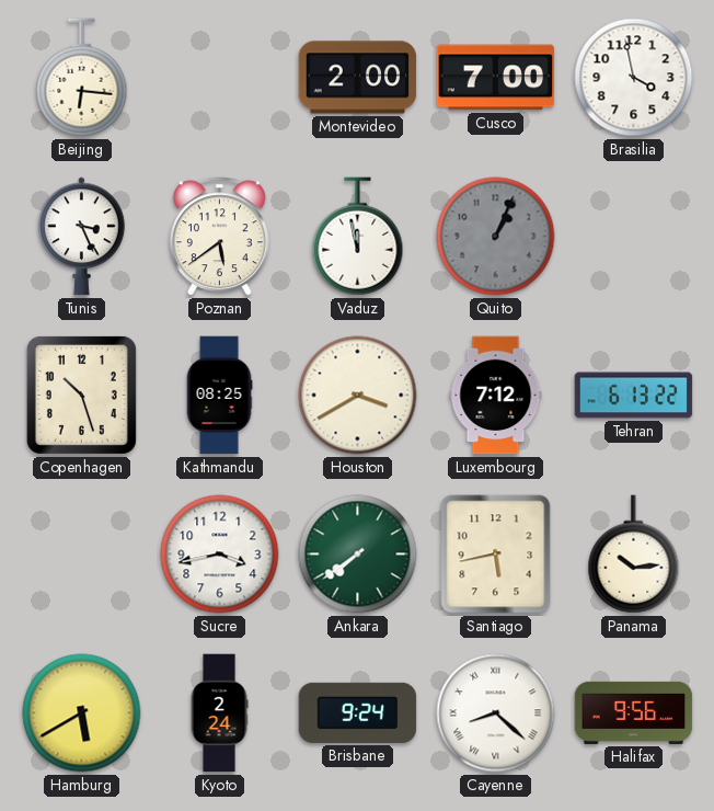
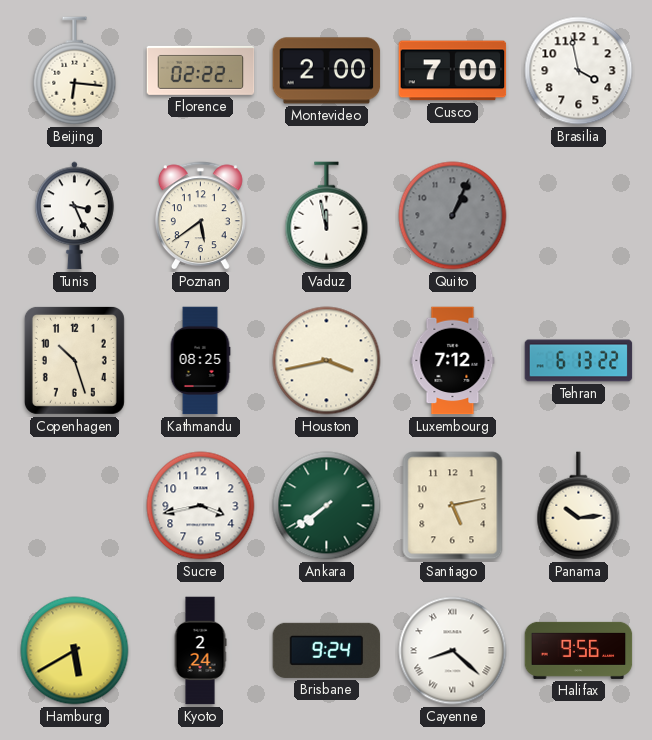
Florence: none -> 02:22 (201, 70)
Houston: 3:40 -> 3:43 (327, 361)
Santiago: 5:43 -> 5:13 (453, 506)
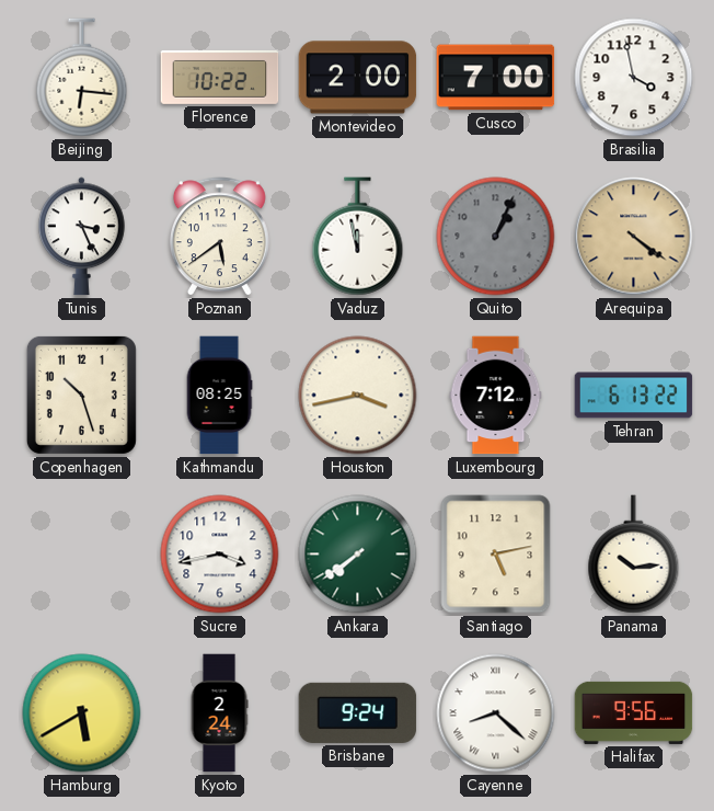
Florence: 02:22 -> 10:22 (220, 77)
Arequipa: none -> 4:21 (634, 237)
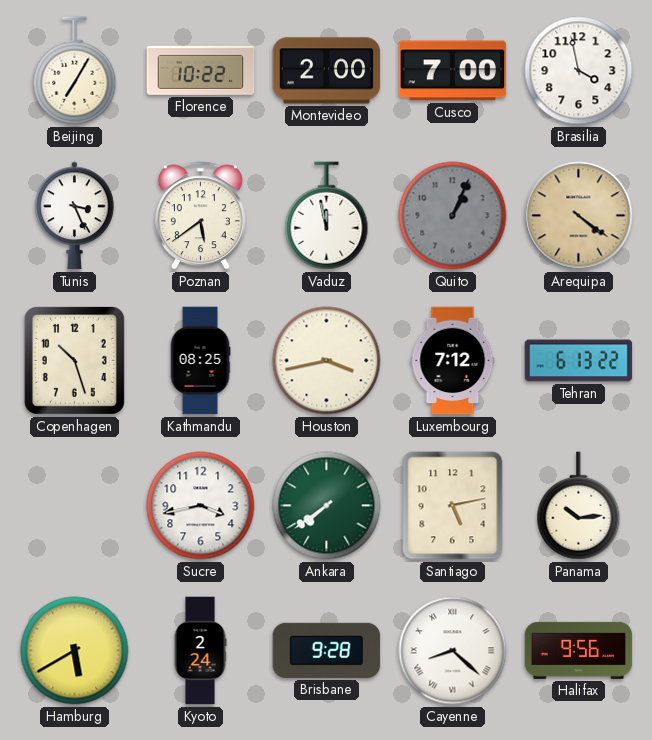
Beijing: 6:16 -> 7:05 (75, 71)
Brisbane: 9:24 -> 9:28 (327, 650)
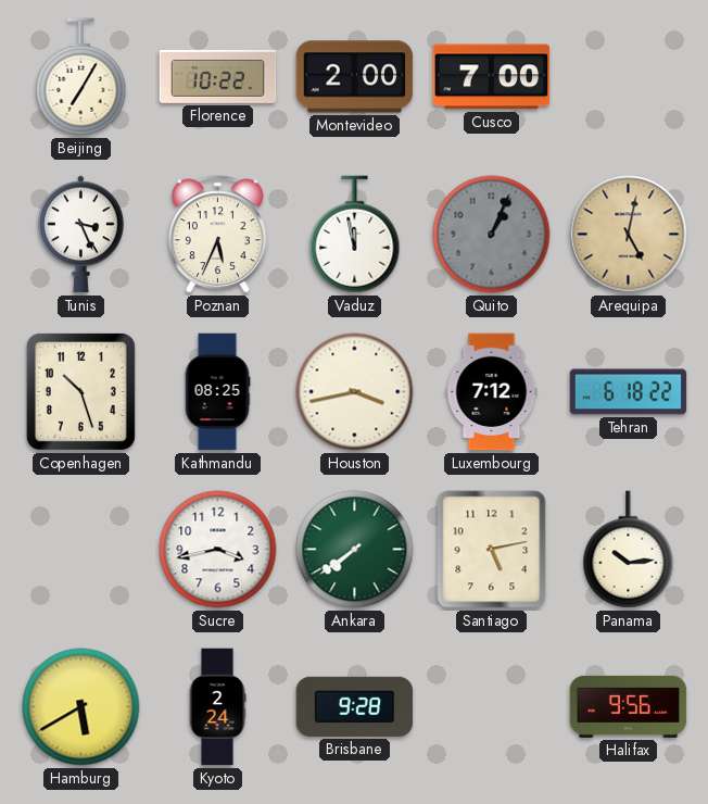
Brasilia: 3:58 -> none (579, 71)
Poznan: 5:39 -> 5:34 (217, 235)
Arequipa: 4:21 -> 5:02 (629, 235)
Tehran: 6:13 -> 6:18 (629, 392)
Cayenne: 8:22 -> none (453, 651)
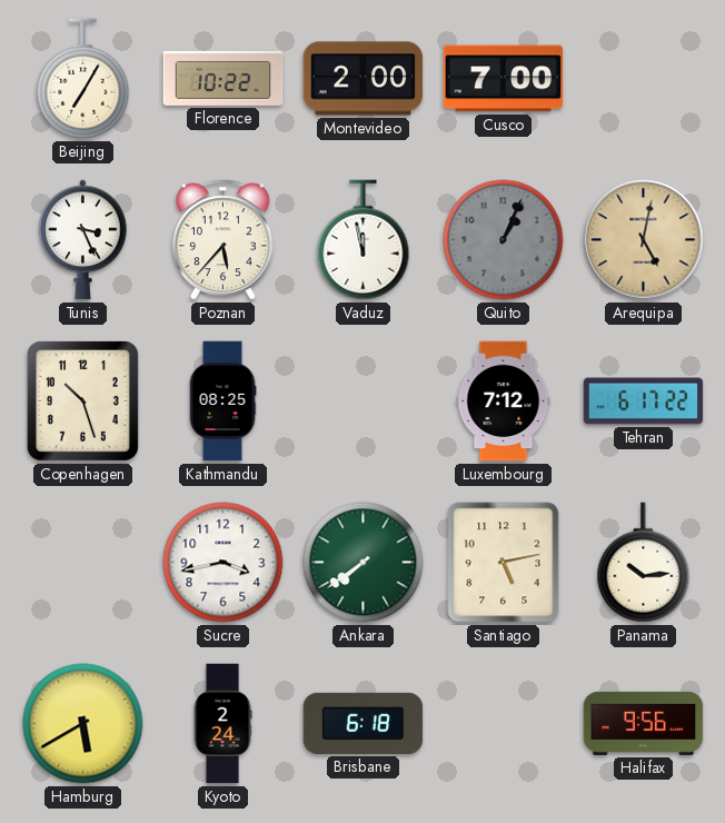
Poznan: 5:34 -> 5:37 (222, 240)
Houston: 3:43 -> none (355, 392)
Tehran: 6:18 -> 6:17 (644, 401)
Brisbane: 9:28 -> 6:18 (364, 723)
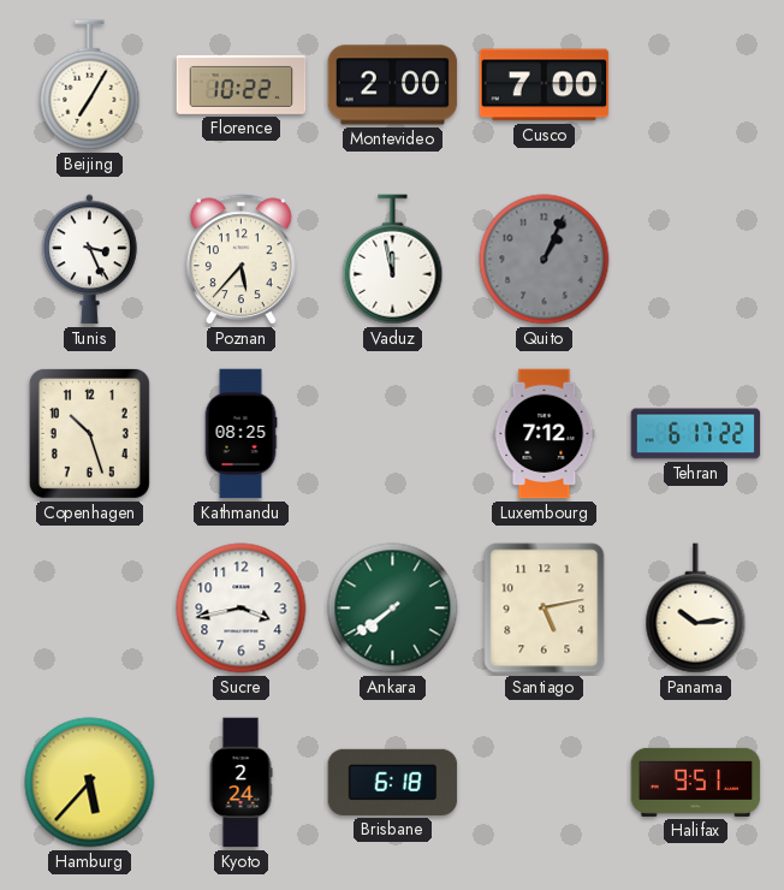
Arequipa: 5:02 -> none (644, 240)
Hamburg: 5:40 -> 5:37 (90, 783)
Halifax: 9:56 -> 9:51 (696, 782)
